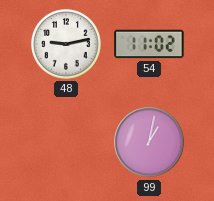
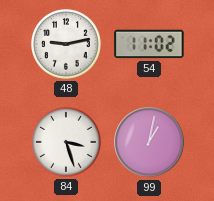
84: none -> 3:27 (67, 143)
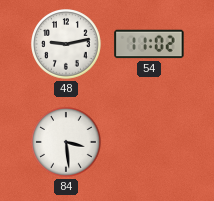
84: 3:27 -> 3:29 (67, 143)
99: 1:02 -> none (149, 142)
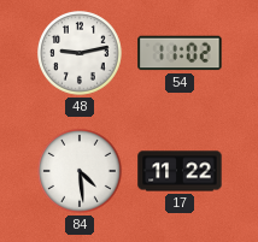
84: 3:29 -> 4:29 (81, 172)
17: none -> 11:22 (180, 171)
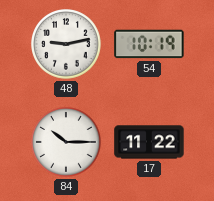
54: 11:02 -> 10:19 (149, 44)
84: 4:29 -> 10:15 (67, 143)
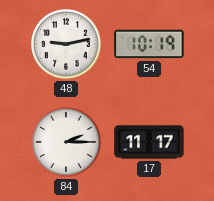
84: 10:15 -> 2:15 (67, 143)
17: 11:22 -> 11:17 (149, 142)
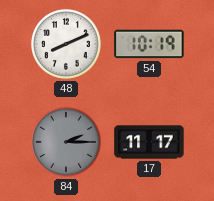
48: 9:13 -> 8:11 (67, 45)
84 dial: white -> grey (67, 143)
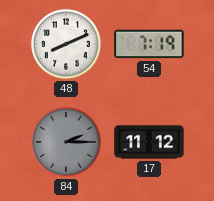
54: 10:19 -> 7:19 (149, 44)
17: 11:17 -> 11:12 (149, 142)
